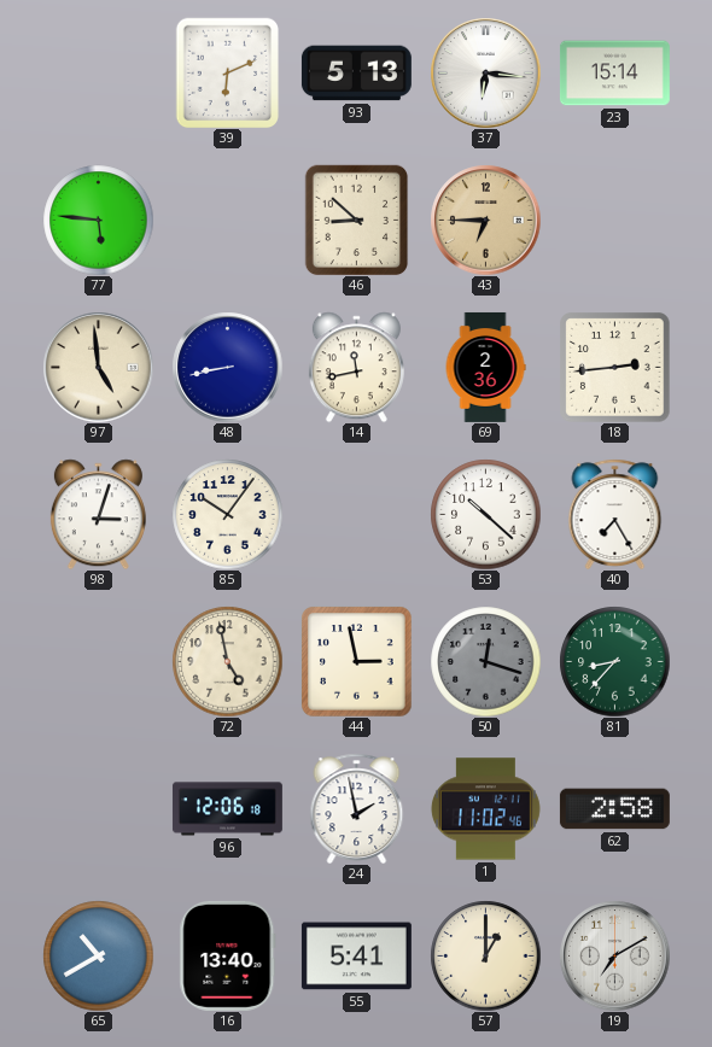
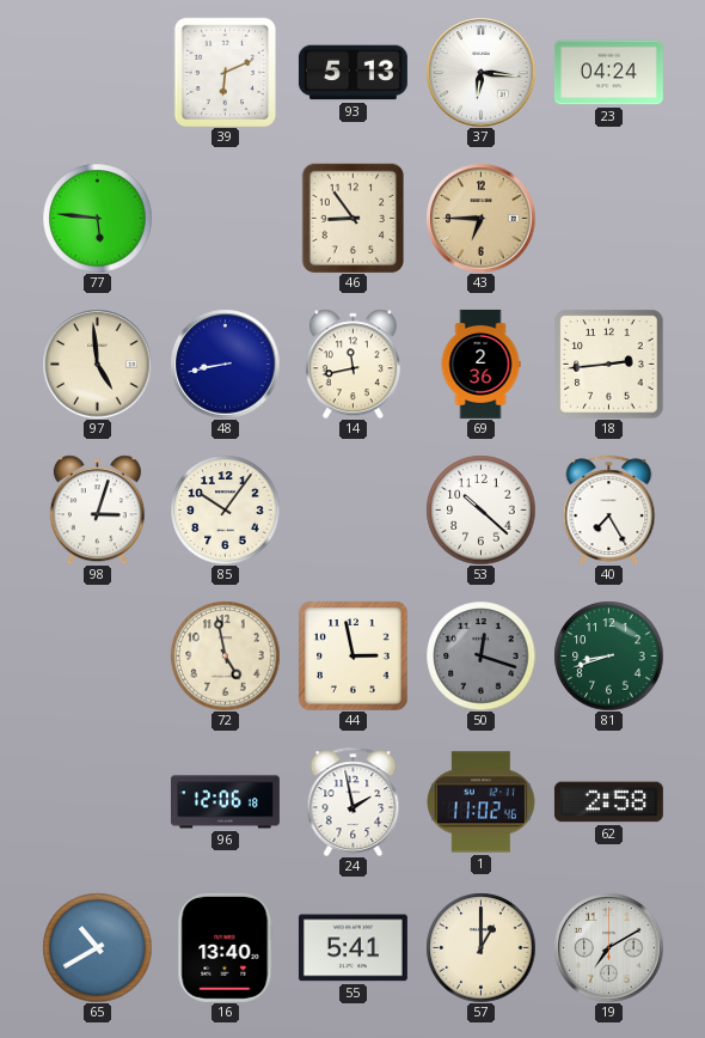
23: 15:14 -> 04:24 (608, 73)
46: 8:52 -> 8:54 (354, 218)
81: 8:37 -> 8:42 (608, 655)
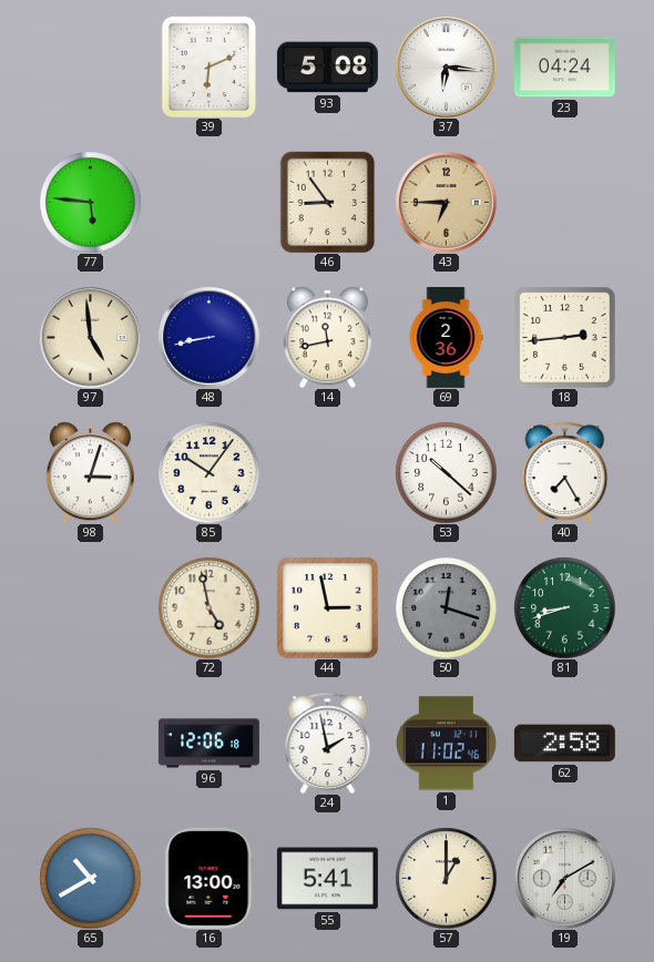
93: 5:13 -> 5:08 (327, 68)
16: 13:40 -> 13:00 (210, 878)
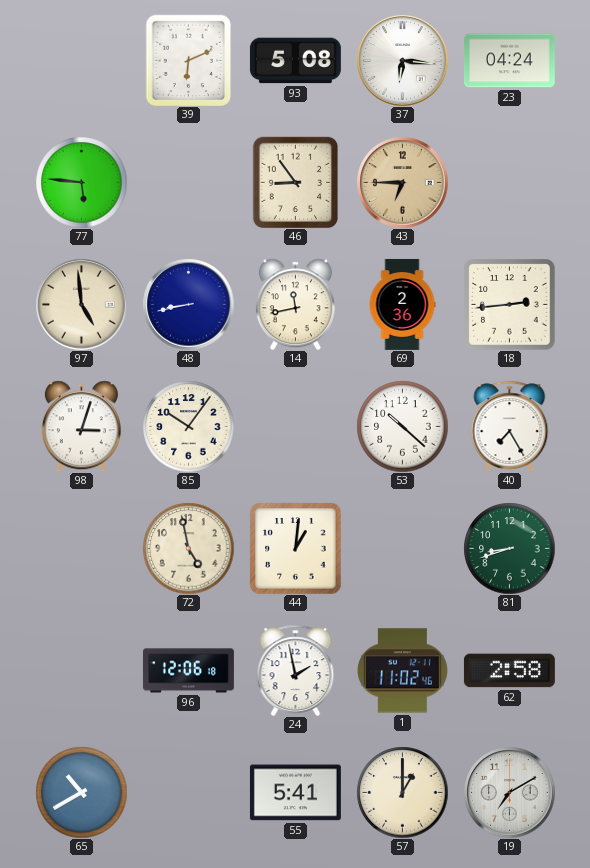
44: 2:58 -> 1:01 (295, 548)
50: 12:18 -> none (446, 607)
16: 13:00 -> none (210, 878)
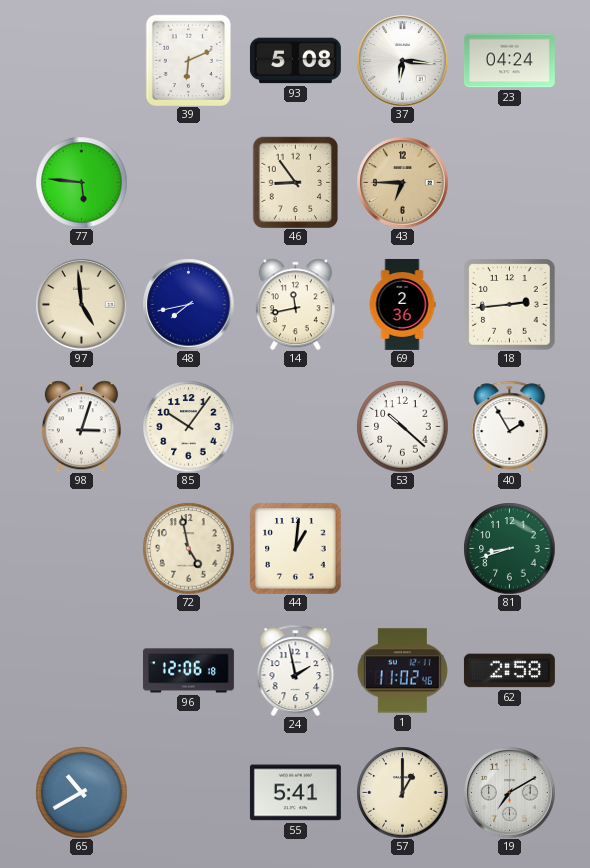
48: 8:43 -> 7:43 (188, 304)
40: 7:25 -> 1:55 (510, 426)
